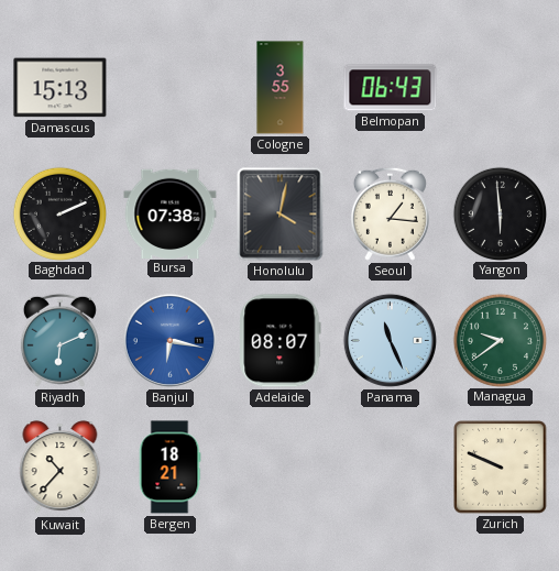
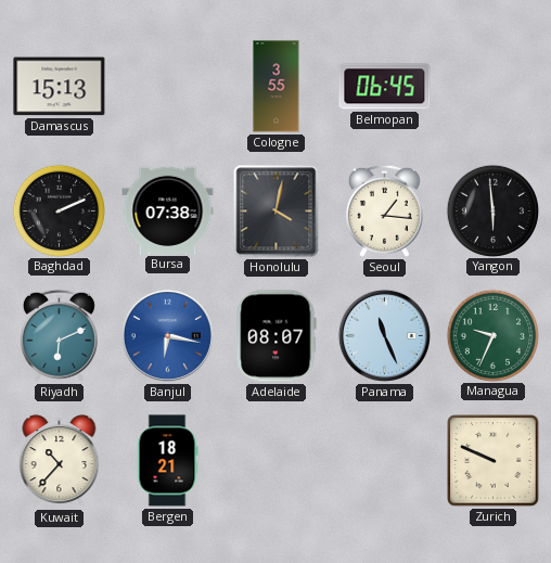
Belmopan: 06:43 -> 06:45 (385, 87)
Managua: 9:39 -> 9:34 (492, 335)
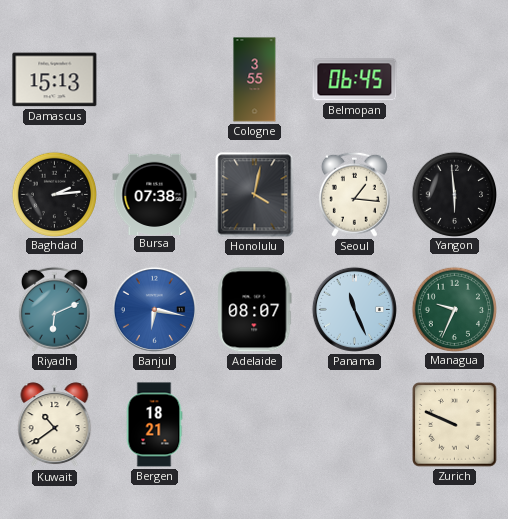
Baghdad: 2:11 -> 2:14 (54, 194)
Kuwait: 10:37 -> 10:39 (55, 425)
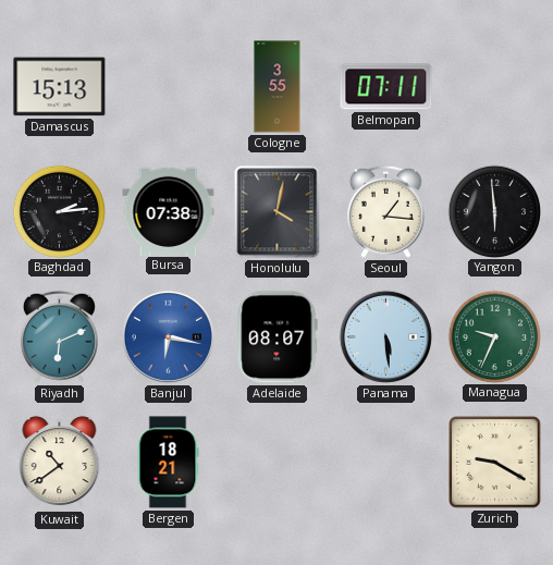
Belmopan: 06:45 -> 07:11 (386, 87)
Panama: 11:26 -> 5:29 (385, 336)
Zurich: 9:49 -> 9:20 (495, 463)
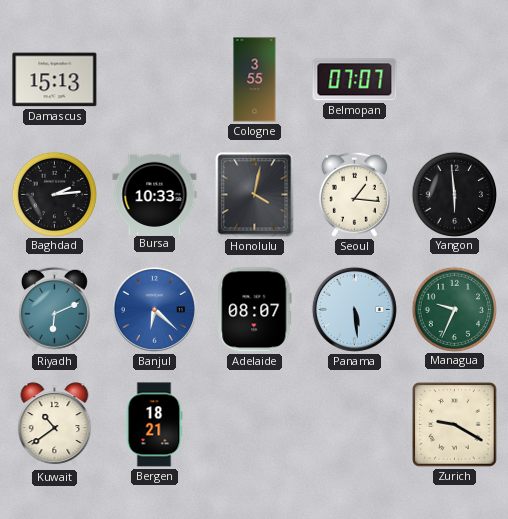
Belmopan: 07:11 -> 07:07 (355, 80)
Bursa: 07:38 -> 10:33 (155, 194)
Banjul: 6:17 -> 6:22 (154, 309)
